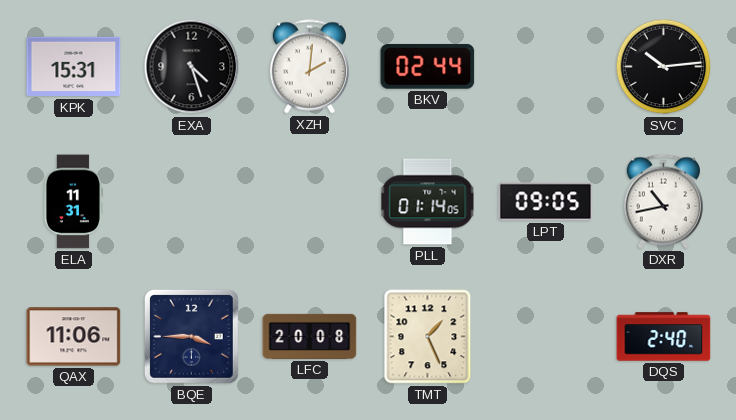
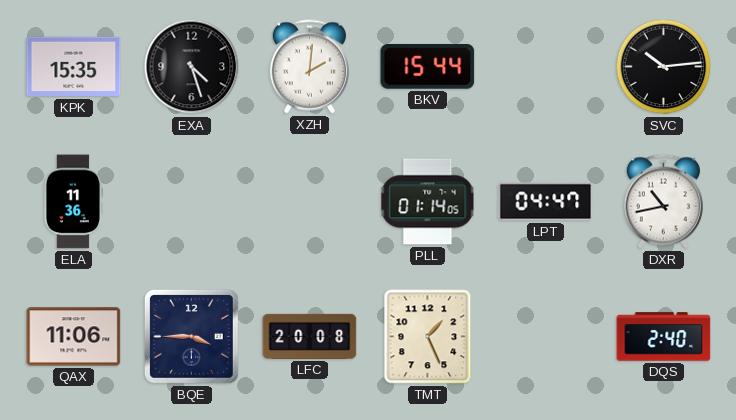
KPK: 15:31 -> 15:35 (74, 67)
BKV: 02:44 -> 15:44 (428, 67)
ELA: 11:31 -> 11:36 (73, 202)
LPT: 09:05 -> 04:47 (546, 202)
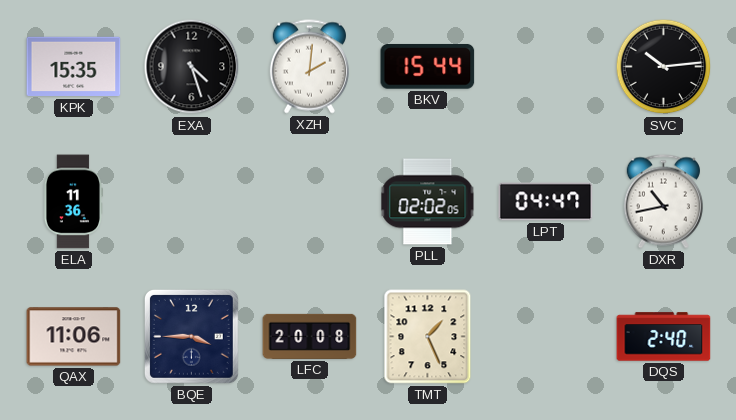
PLL: 01:14 -> 02:02 (428, 202)
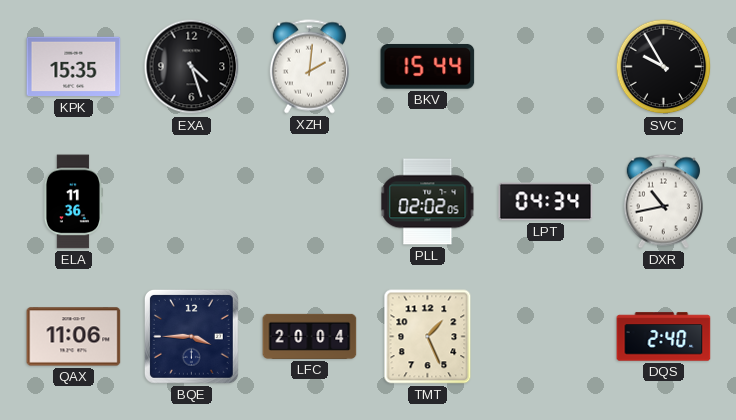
SVC: 10:14 -> 9:55 (664, 67)
LPT: 04:47 -> 04:34 (546, 202)
LFC: 20:08 -> 20:04 (310, 336)
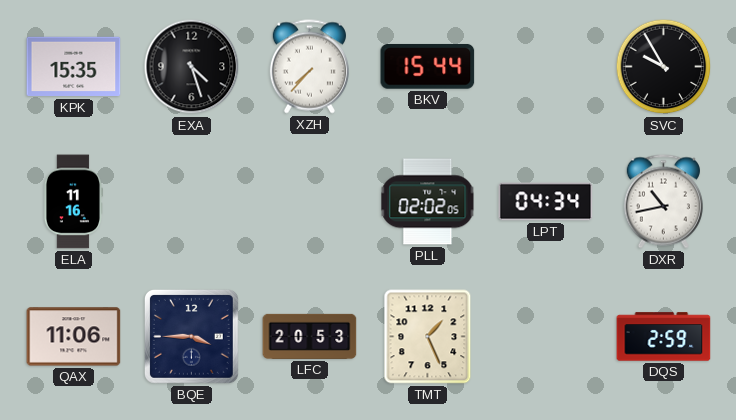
XZH: 2:01 -> 7:37 (309, 67)
ELA: 11:36 -> 11:16 (73, 202)
LFC: 20:04 -> 20:53 (310, 336)
DQS: 2:40 -> 2:59 (664, 337)
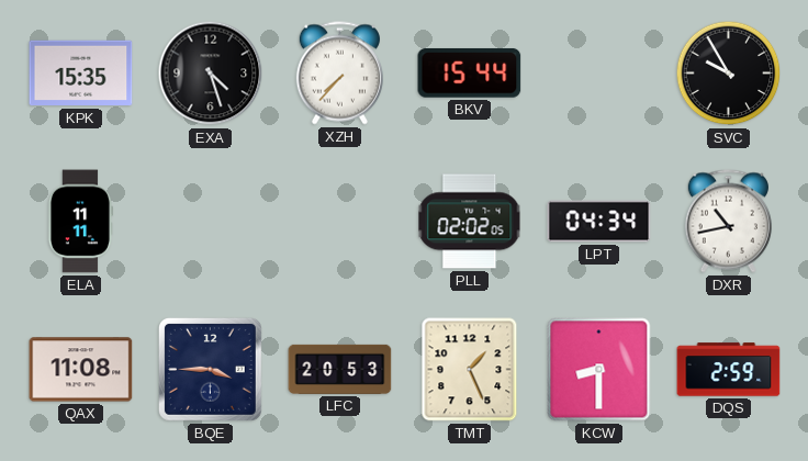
ELA: 11:16 -> 11:11 (80, 222)
QAX: 11:06 -> 11:08 (81, 370)
KCW: none -> 8:30 (599, 370)
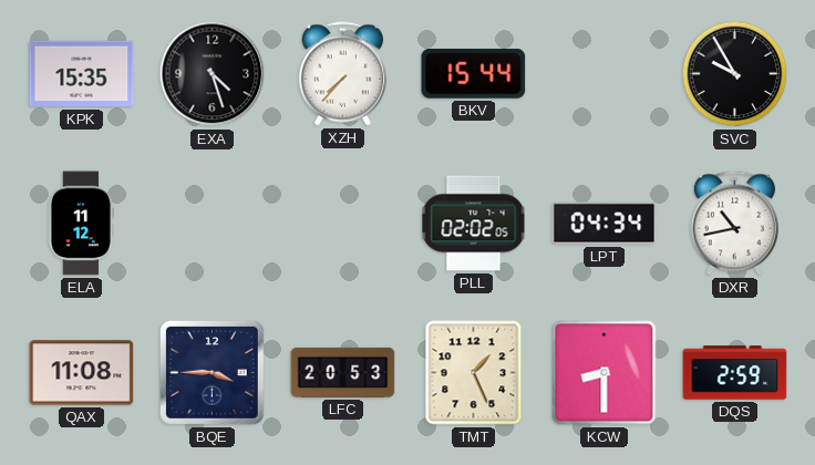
ELA: 11:11 -> 11:12 (81, 224)
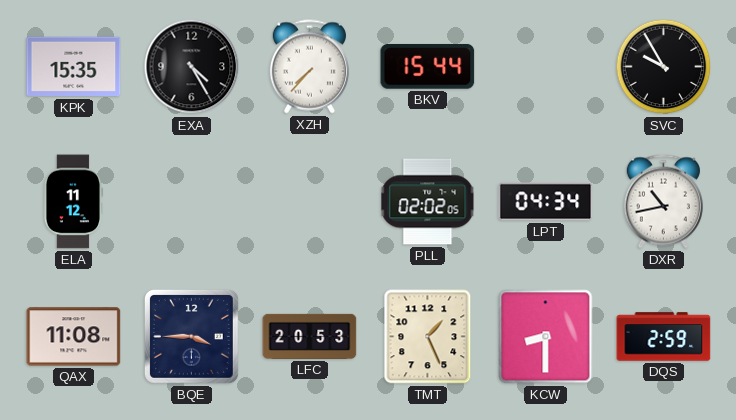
EXA: 4:27 -> 4:25 (192, 67)
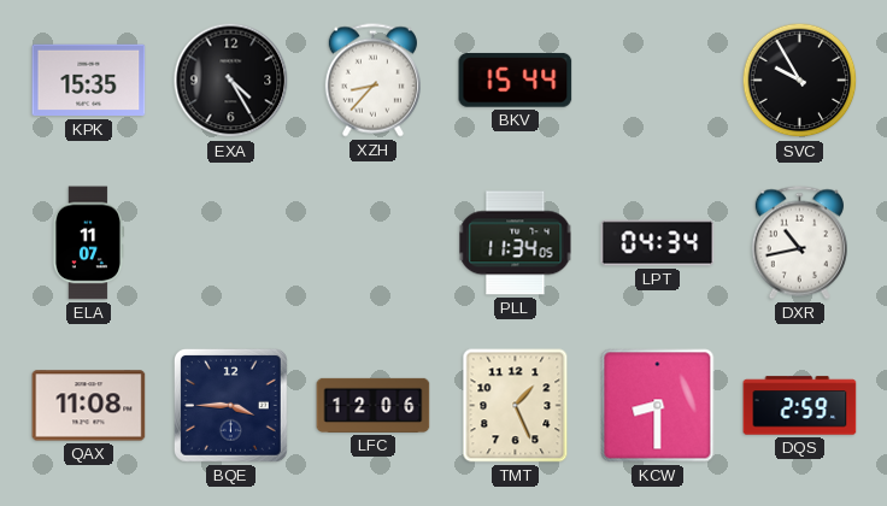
XZH: 7:37 -> 8:37 (372, 81)
ELA: 11:12 -> 11:07 (88, 243)
PLL: 02:02 -> 11:34 (516, 243)
LFC: 20:53 -> 12:06 (374, 405)
